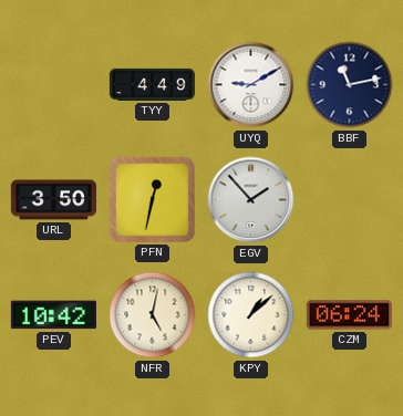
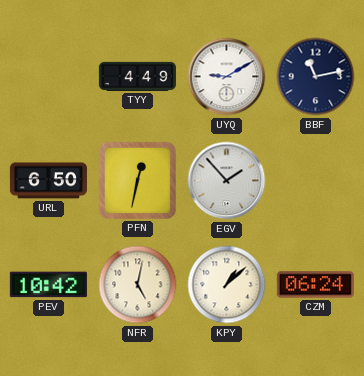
URL: 3:50 -> 6:50 (48, 181)
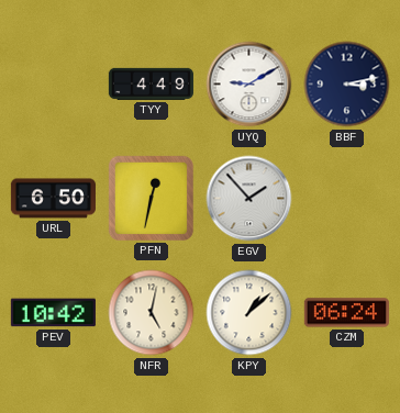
BBF: 11:13 -> 3:13 (347, 85)
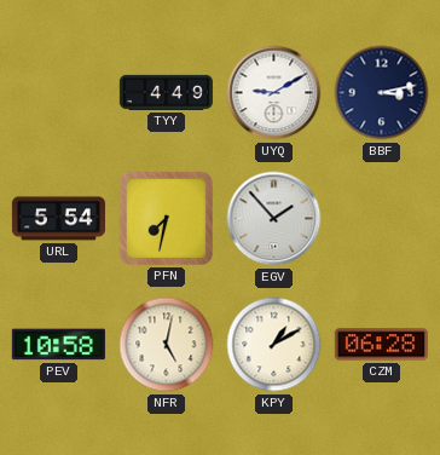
URL: 6:50 -> 5:54 (58, 219)
PFN: 12:32 -> 7:32 (166, 218)
PEV: 10:42 -> 10:58 (58, 345)
KPY: 1:08 -> 1:10 (274, 345)
CZM: 06:24 -> 06:28 (381, 345)
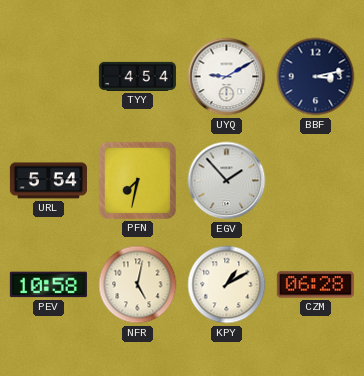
TYY: 4:49 -> 4:54 (137, 76)
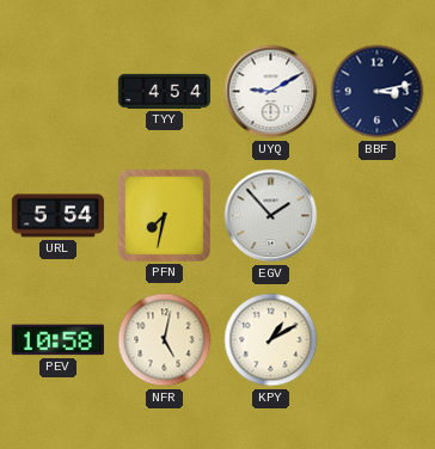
CZM: 06:28 -> none (315, 285)
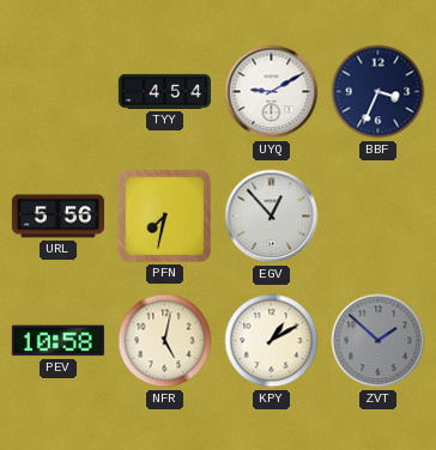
BBF: 3:13 -> 3:34 (379, 92)
URL: 5:54 -> 5:56 (57, 217)
EGV: 1:53 -> 12:53 (272, 217)
ZVT: none -> 1:52 (379, 341)
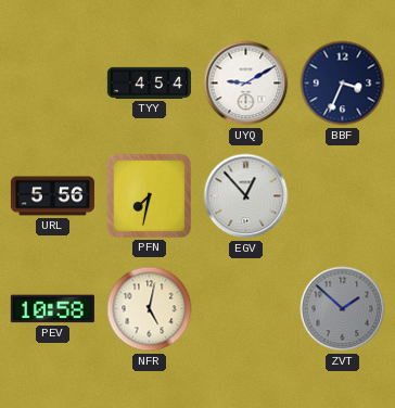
KPY: 1:10 -> none (272, 341)
